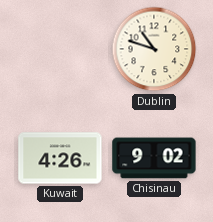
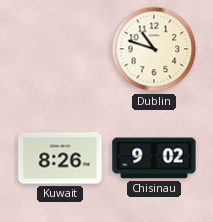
Kuwait: 4:26 -> 8:26 (60, 158)
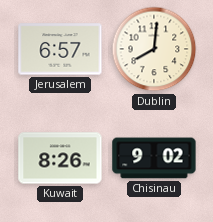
Jerusalem: none -> 6:57 (60, 49)
Dublin: 10:48 -> 8:01 (154, 49)
